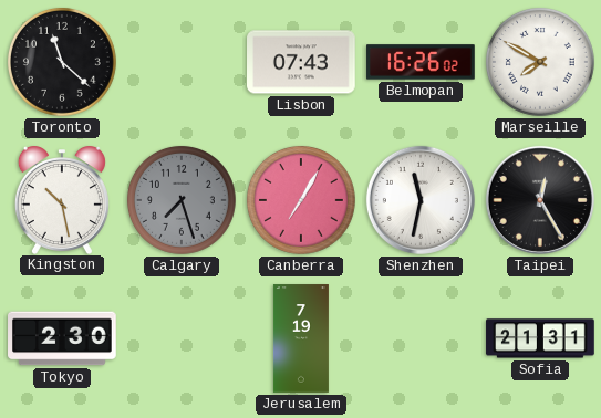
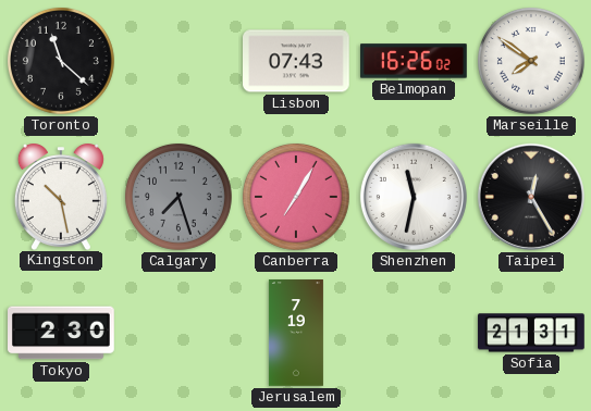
Marseille: 7:50 -> 7:51 (531, 61)
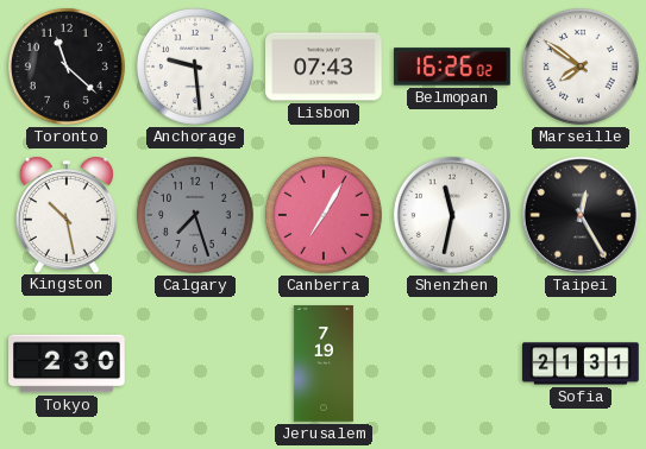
Anchorage: none -> 9:29 (195, 67)
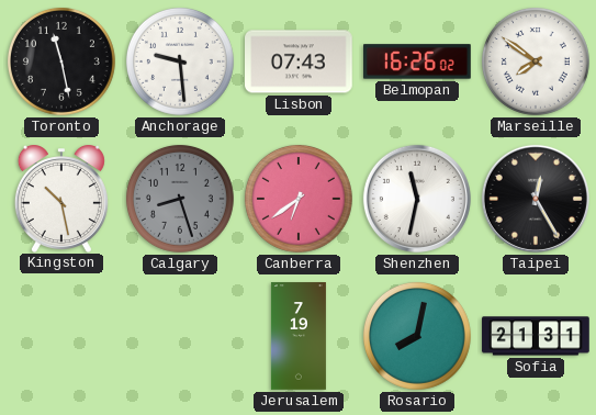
Toronto: 11:22 -> 11:28 (61, 61)
Calgary: 7:27 -> 8:27 (180, 199)
Canberra: 7:05 -> 6:39 (299, 199)
Tokyo: 2:30 -> none (68, 363)
Rosario: none -> 8:02 (417, 336)
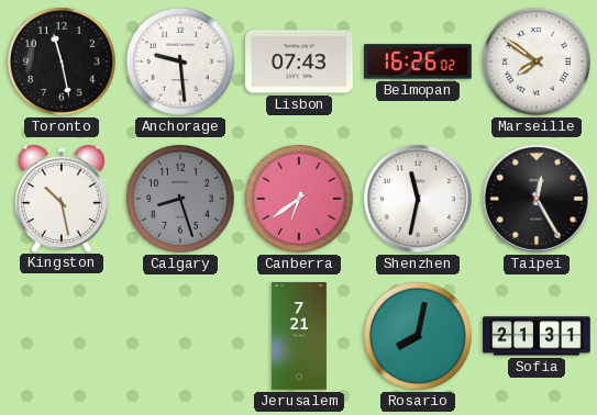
Jerusalem: 7:19 -> 7:21 (299, 336)
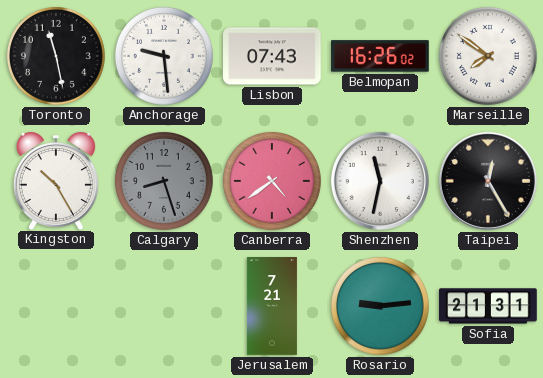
Kingston: 10:28 -> 10:25 (56, 181)
Canberra: 6:39 -> 4:39 (272, 181)
Rosario: 8:02 -> 9:14 (380, 306)
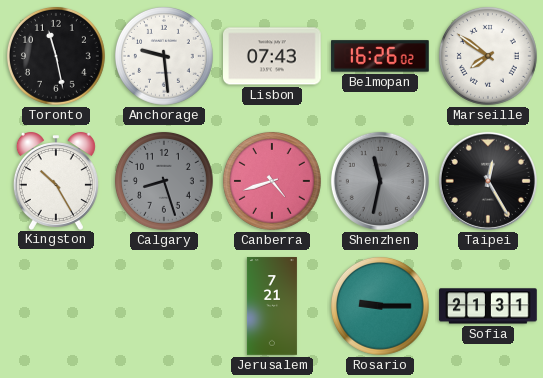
Canberra: 4:39 -> 4:42 (272, 181)
Shenzhen dial: white -> grey (380, 181)
Rosario: 9:14 -> 9:15 (380, 306)
